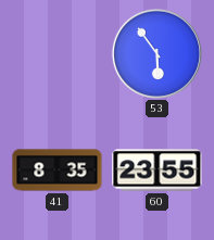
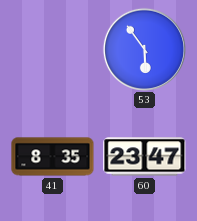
60: 23:55 -> 23:47 (145, 157)
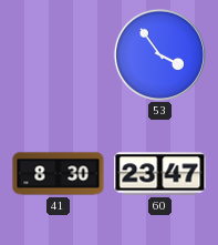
53: 5:54 -> 3:54 (159, 54)
41: 8:35 -> 8:30 (59, 174)
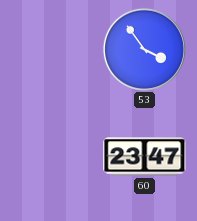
41: 8:30 -> none (59, 174)
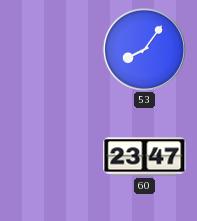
53: 3:54 -> 8:06 (144, 49)
